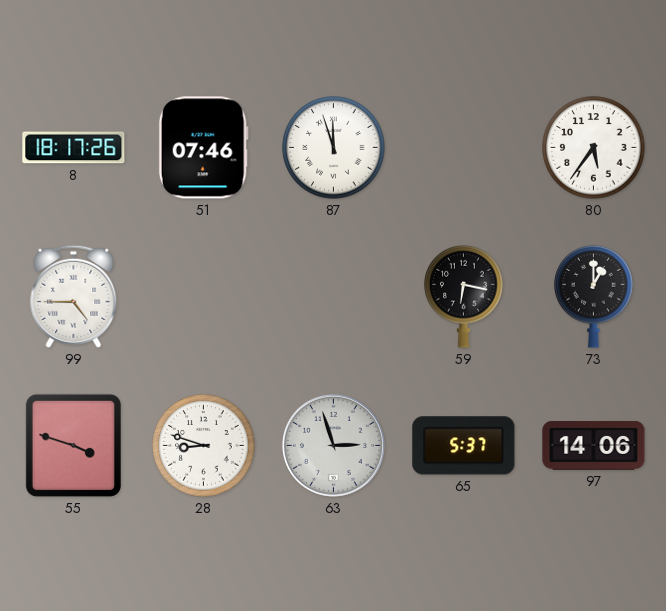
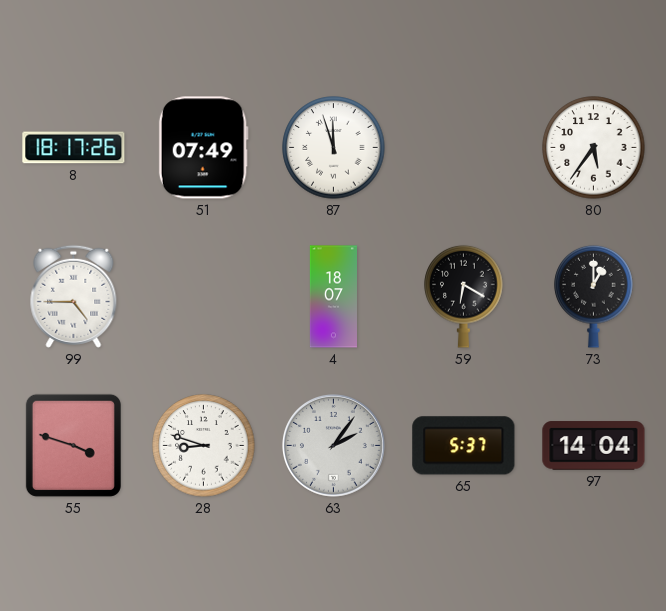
51: 07:46 -> 07:49 (203, 148)
4: none -> 18:07 (333, 297)
59: 6:17 -> 6:20 (464, 296)
63: 2:57 -> 2:06 (333, 445)
97: 14:06 -> 14:04 (594, 446)
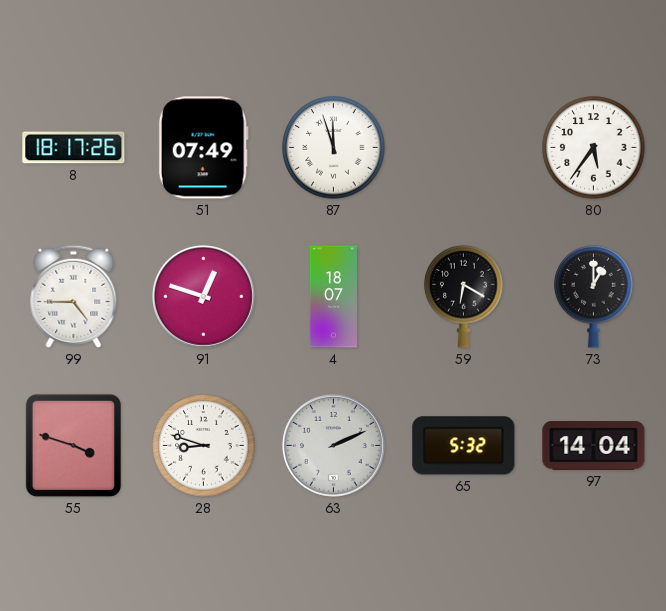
91: none -> 12:48 (203, 296)
63: 2:06 -> 2:11 (333, 445)
65: 5:37 -> 5:32 (464, 446)
